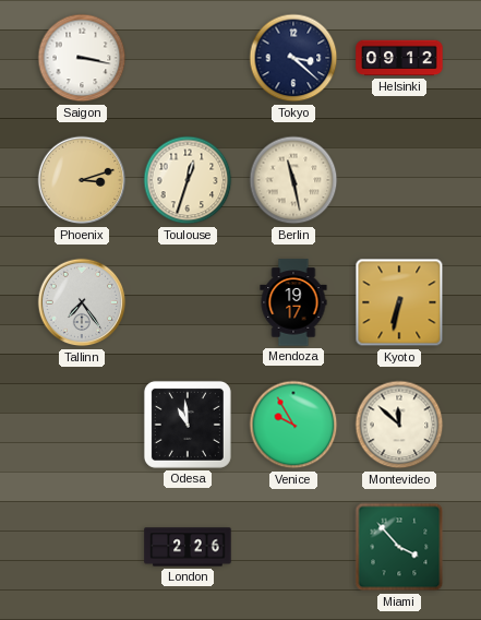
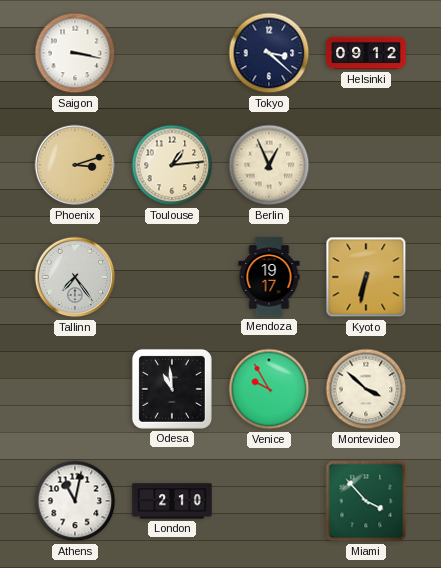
Toulouse: 12:33 -> 1:14 (172, 165)
Berlin: 11:28 -> 12:56 (269, 165)
Montevideo: 11:52 -> 3:52 (366, 389)
Athens: none -> 11:02 (75, 501)
London: 2:26 -> 2:10 (172, 501)
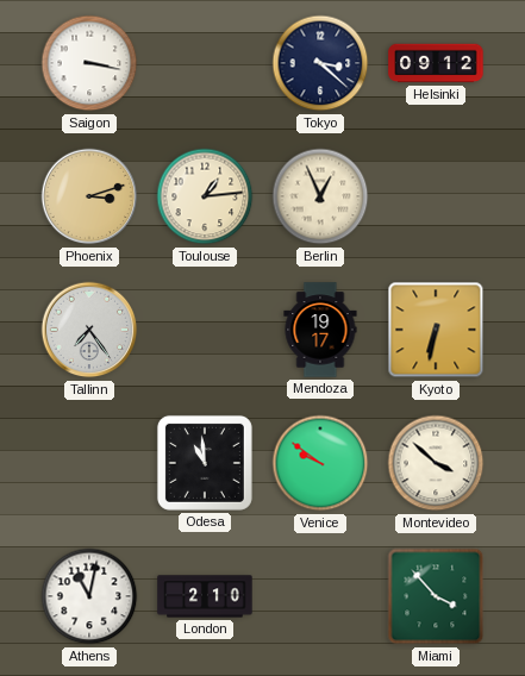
Venice: 9:55 -> 9:51 (320, 463)
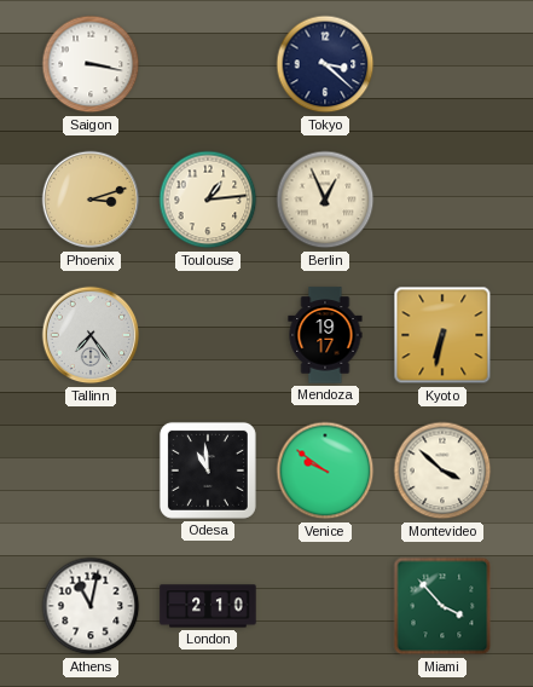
Helsinki: 09:12 -> none (436, 63)
